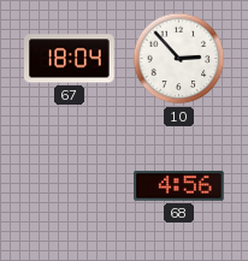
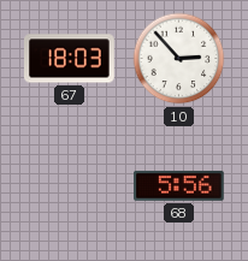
67: 18:04 -> 18:03 (70, 59)
68: 4:56 -> 5:56 (179, 185)
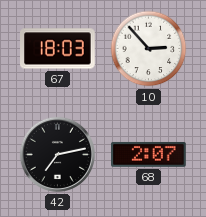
42: none -> 7:13 (57, 154)
68: 5:56 -> 2:07 (149, 154)
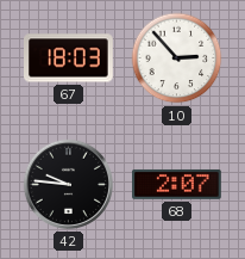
42: 7:13 -> 9:46 (68, 184)
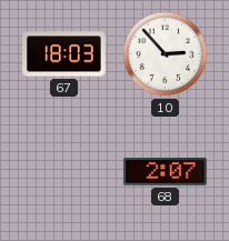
42: 9:46 -> none (68, 184)
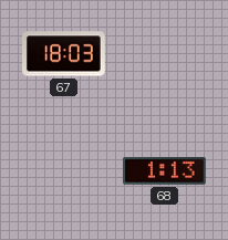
10: 2:53 -> none (166, 54)
68: 2:07 -> 1:13 (165, 170)
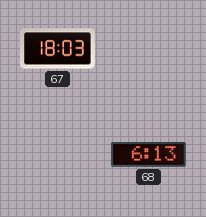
68: 1:13 -> 6:13 (149, 154)
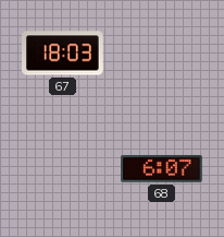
68: 6:13 -> 6:07 (162, 168)
